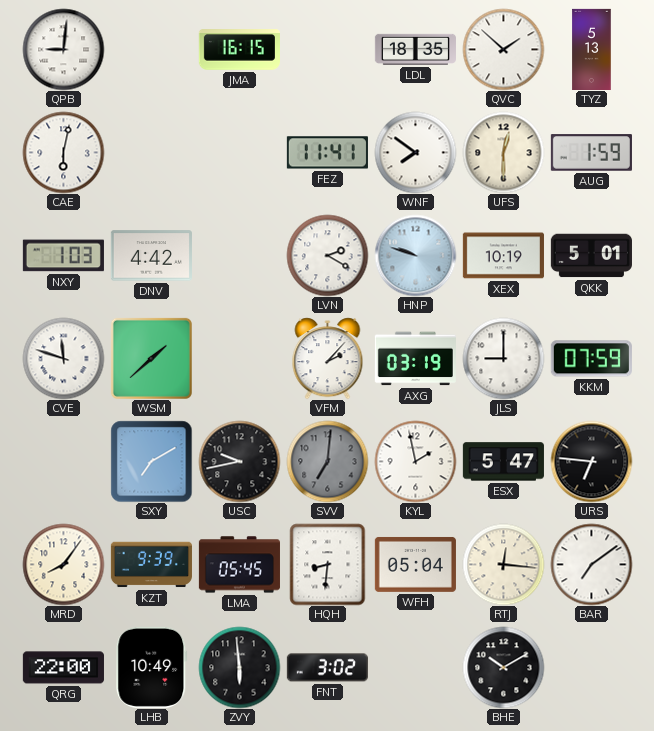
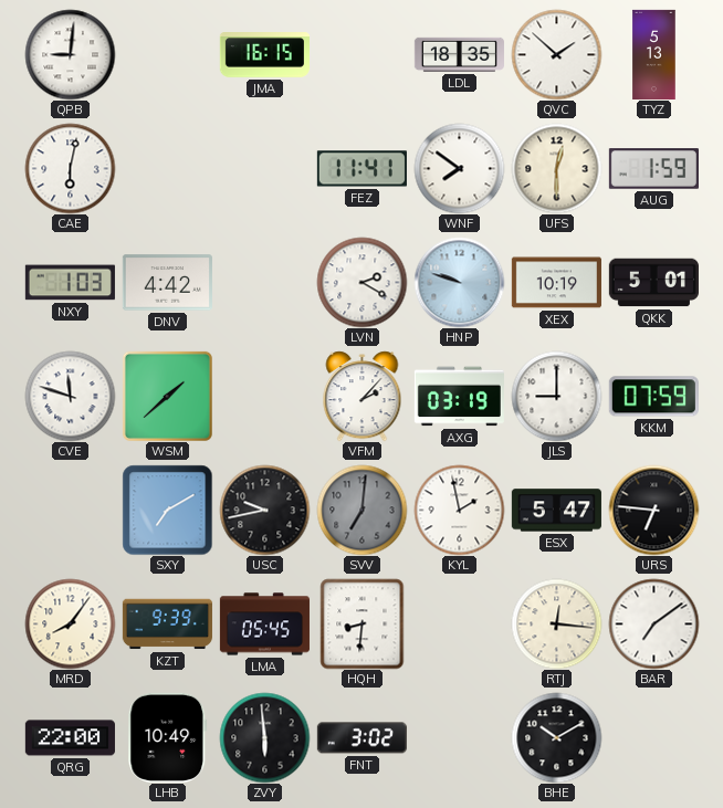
WFH: 05:04 -> none (415, 564)
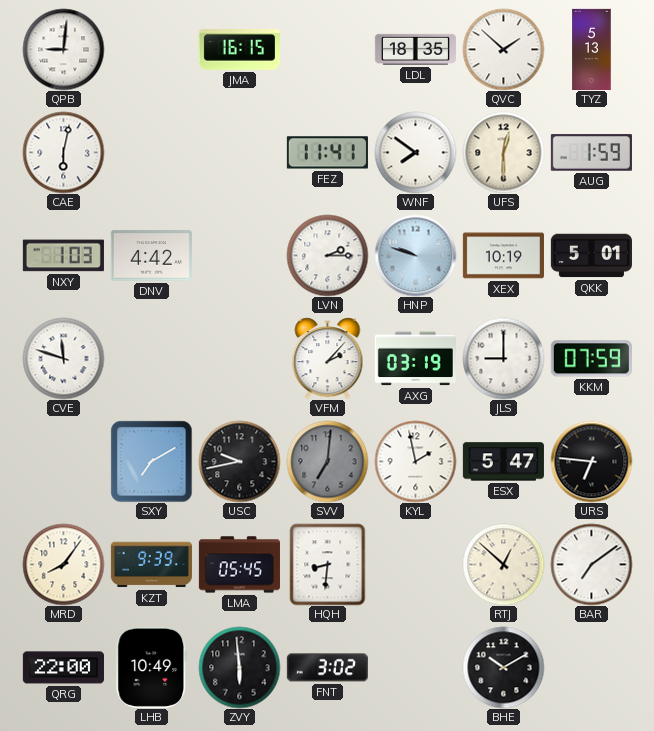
LVN: 2:20 -> 2:15 (327, 255)
WSM: 1:38 -> none (167, 396)
RTJ: 12:16 -> 12:52 (503, 564)
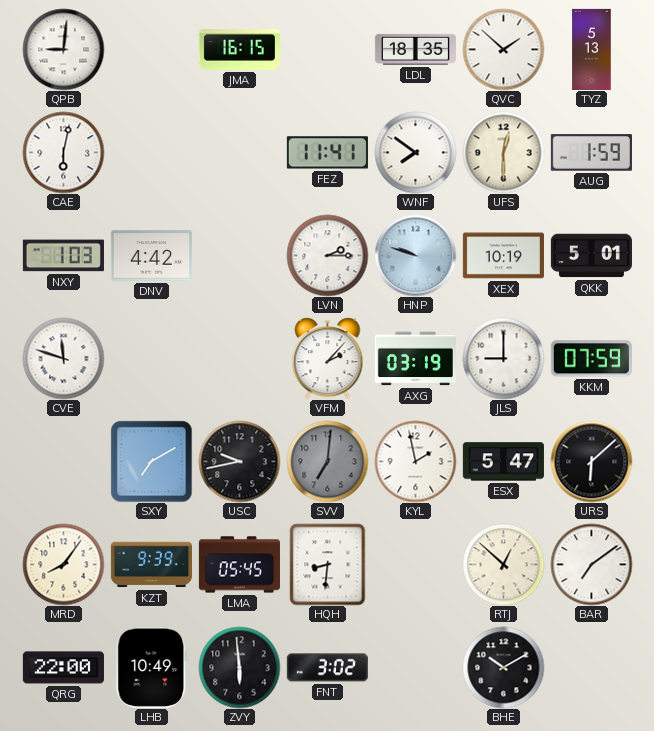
URS: 6:46 -> 6:08 (591, 461)
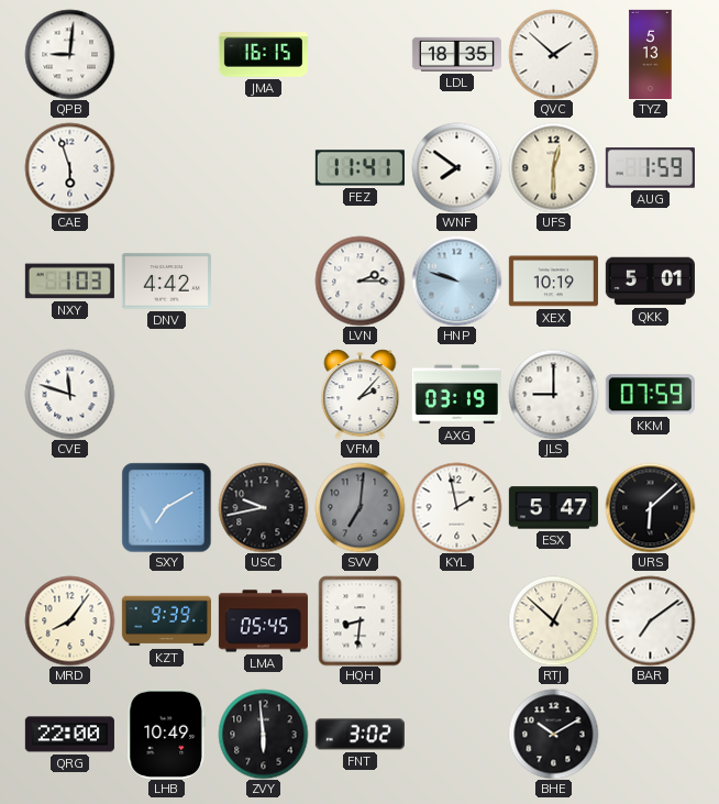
CAE: 6:02 -> 5:57 (69, 167)
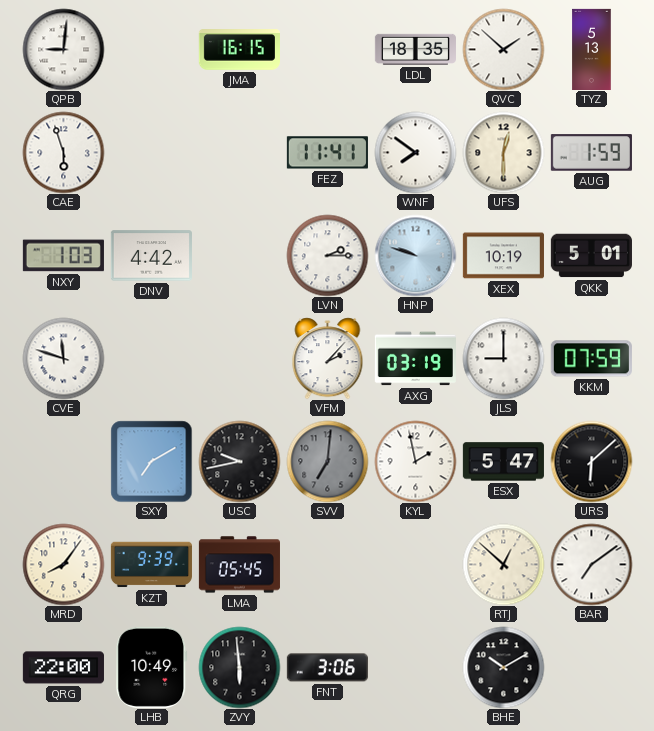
HQH: 8:31 -> none (361, 620)
FNT: 3:02 -> 3:06 (327, 668)
